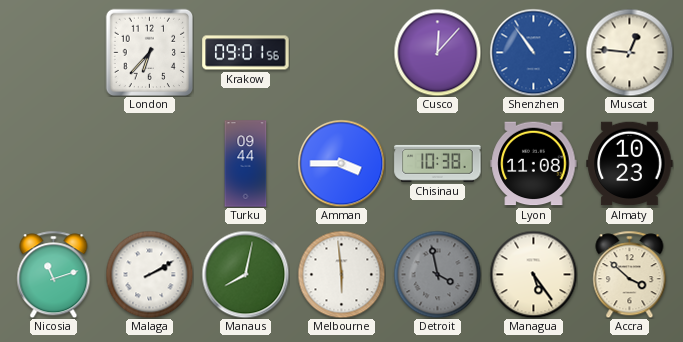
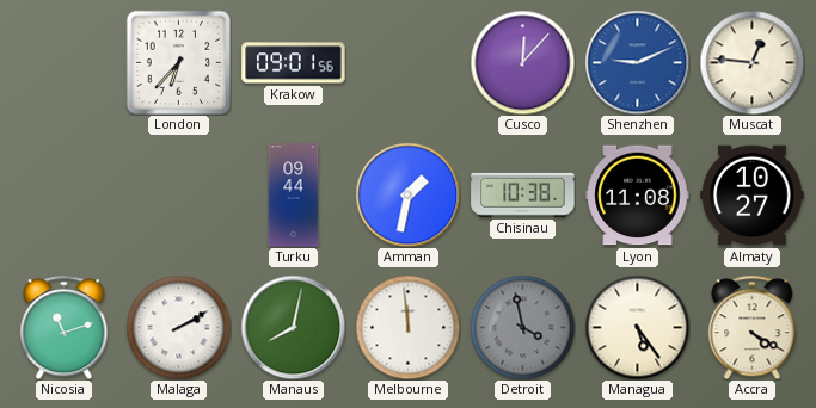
Shenzhen: 10:54 -> 9:11 (637, 62)
Amman: 3:45 -> 1:32 (407, 194)
Almaty: 10:23 -> 10:27 (753, 196)
Melbourne: 5:59 -> 11:59 (407, 327)
Accra: 3:52 -> 4:20 (753, 327)
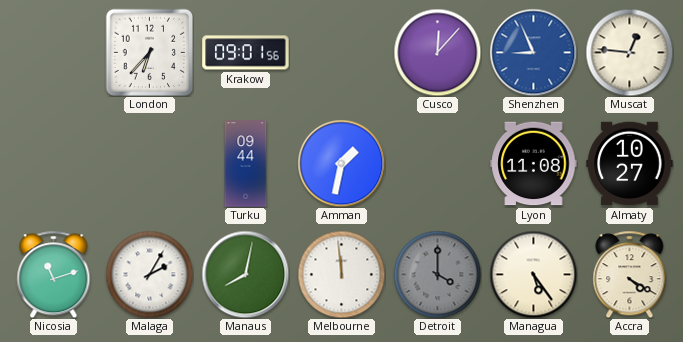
Shenzhen: 9:11 -> 8:56 (533, 52)
Chisinau: 10:38 -> none (523, 194)
Malaga: 2:10 -> 2:05 (149, 274)
Detroit: 3:58 -> 4:00 (437, 274)
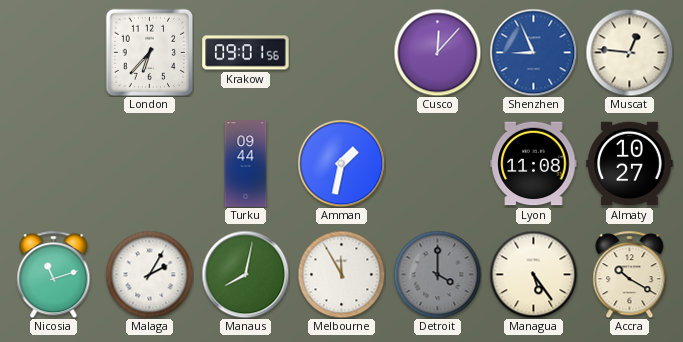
Melbourne: 11:59 -> 11:55 (341, 274)
Accra: 4:20 -> 10:20 (630, 274)
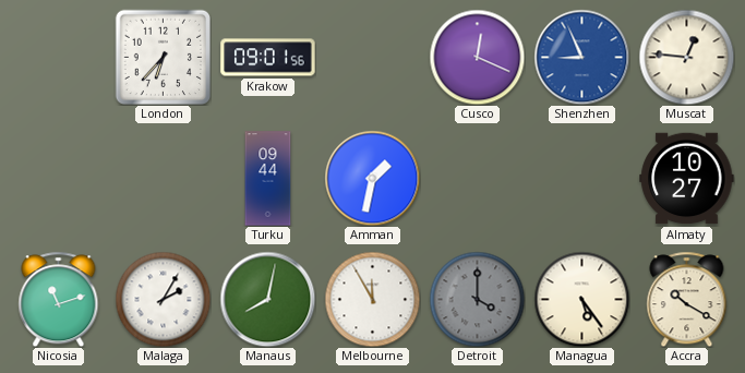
Cusco: 12:07 -> 12:19 (477, 57)
Lyon: 11:08 -> none (534, 164)
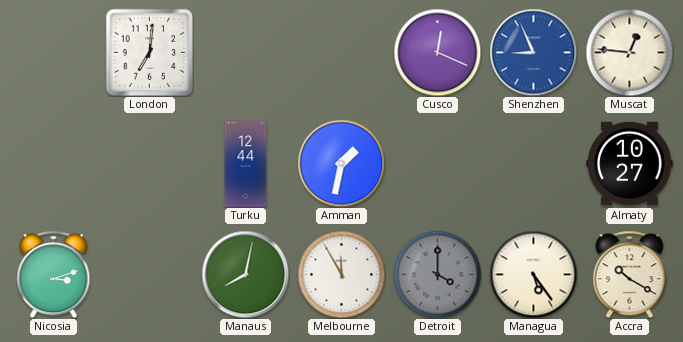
London: 6:37 -> 7:01 (149, 52)
Krakow: 09:01 -> none (268, 58)
Turku: 09:44 -> 12:44 (246, 164)
Nicosia: 11:12 -> 3:12 (54, 274)
Malaga: 2:05 -> none (163, 299)
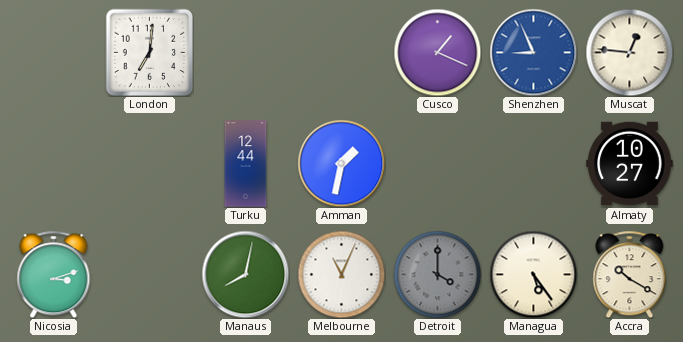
Cusco: 12:19 -> 1:19 (437, 52)
Melbourne: 11:55 -> 11:04 (341, 274)
